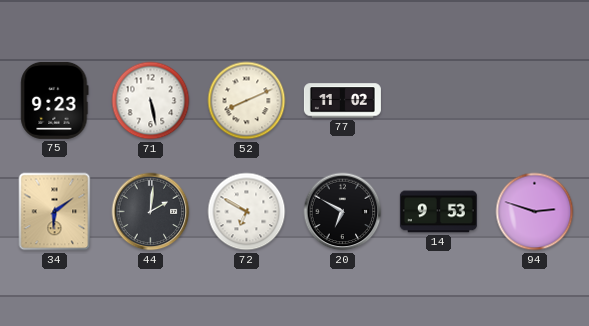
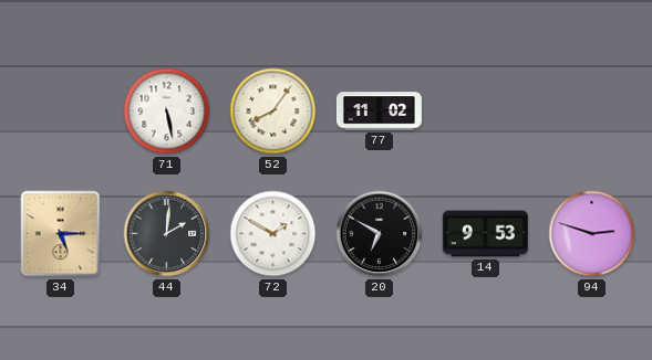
75: 9:23 -> none (55, 100)
52: 8:11 -> 8:06 (273, 112)
34: 6:09 -> 5:15 (61, 234)
72: 6:50 -> 1:50 (273, 234)
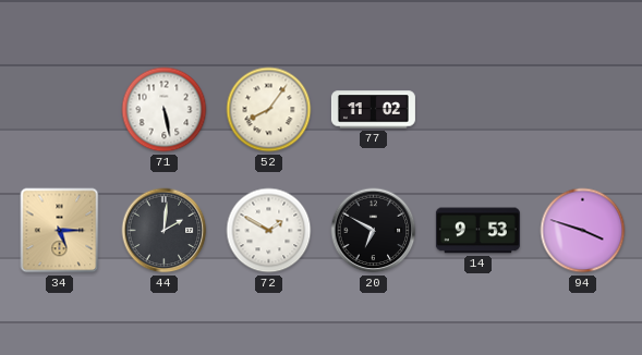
94: 2:48 -> 3:48 (583, 231)
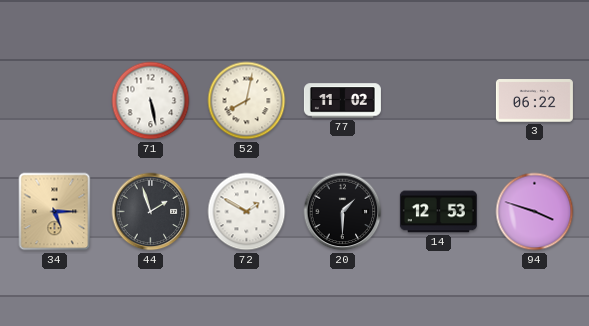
52: 8:06 -> 8:02 (247, 101)
3: none -> 06:22 (534, 101)
44: 2:01 -> 1:57 (151, 212)
20: 6:50 -> 1:30 (343, 212)
14: 9:53 -> 12:53 (438, 212)
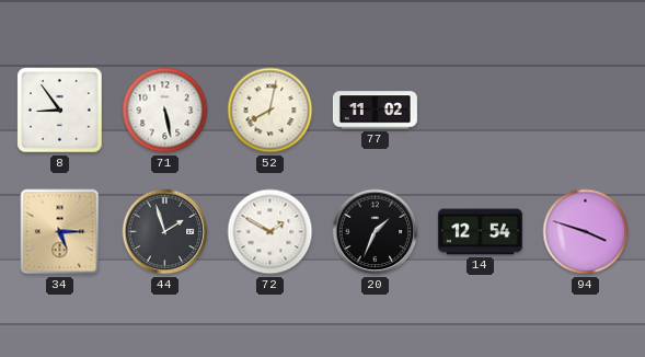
8: none -> 8:54 (60, 111)
3: 06:22 -> none (534, 101)
20: 1:30 -> 1:34 (376, 232)
14: 12:53 -> 12:54 (480, 232)
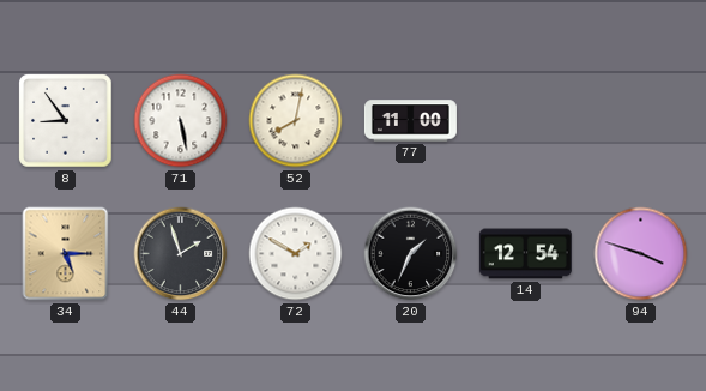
77: 11:02 -> 11:00 (410, 121)
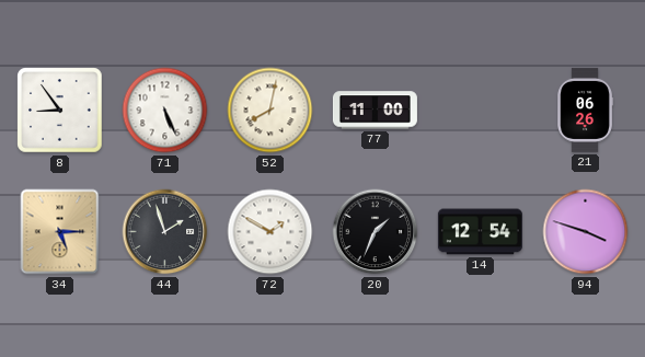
71: 5:28 -> 5:26 (165, 111)
21: none -> 06:26 (585, 110)
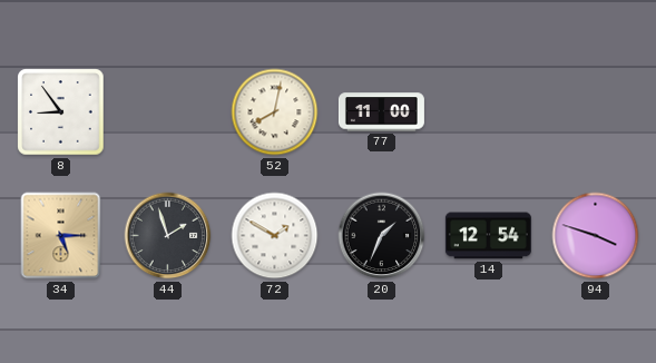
71: 5:26 -> none (165, 111)
21: 06:26 -> none (585, 110)
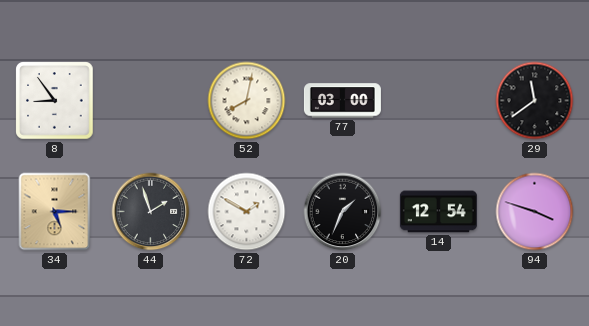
77: 11:00 -> 03:00 (342, 101)
29: none -> 11:39 (535, 101)
